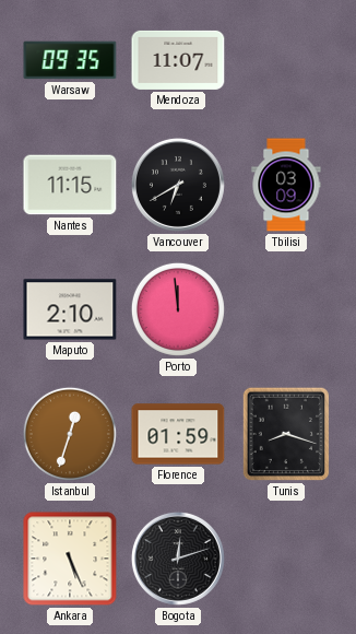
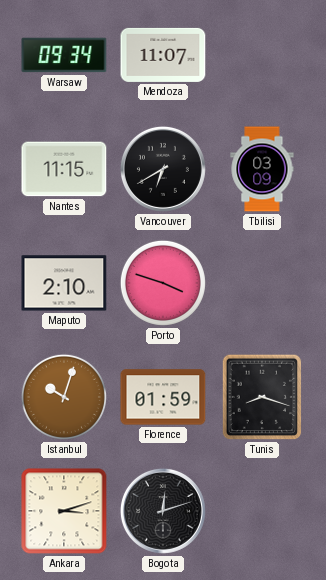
Warsaw: 09:35 -> 09:34 (64, 55)
Porto: 11:59 -> 3:48 (163, 283)
Istanbul: 12:33 -> 10:03 (64, 397)
Ankara: 5:26 -> 3:12 (64, 511)
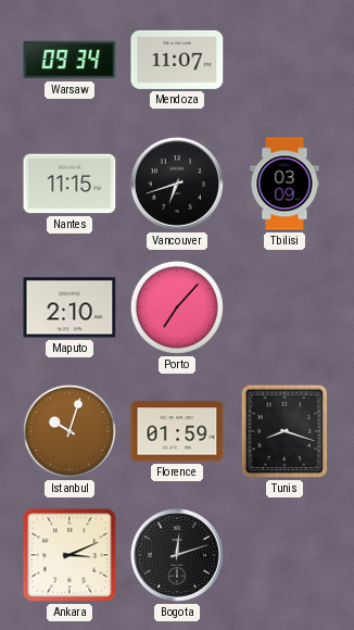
Vancouver: 6:40 -> 6:42 (177, 184)
Porto: 3:48 -> 7:07 (177, 307)
Ankara: 3:12 -> 3:11 (69, 555)
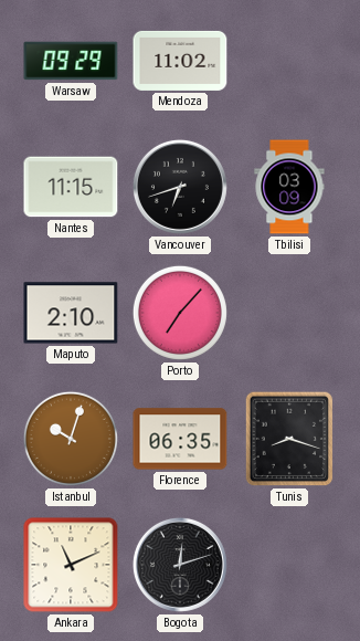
Warsaw: 09:34 -> 09:29 (71, 61)
Mendoza: 11:07 -> 11:02 (180, 61)
Florence: 01:59 -> 06:35 (180, 439)
Ankara: 3:11 -> 11:11 (71, 565)
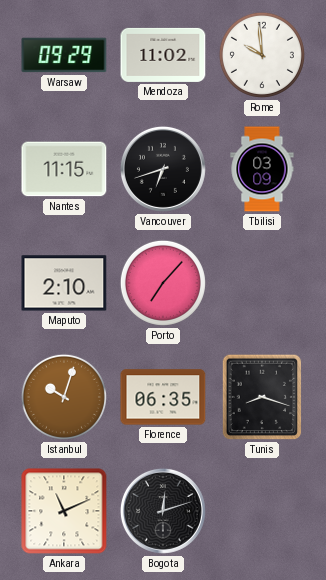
Rome: none -> 9:59 (262, 55)
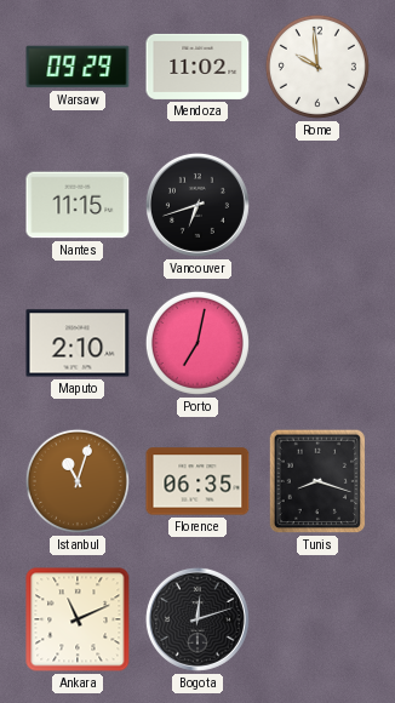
Tbilisi: 03:09 -> none (262, 169)
Porto: 7:07 -> 7:02 (198, 343)
Istanbul: 10:03 -> 11:03 (78, 481)
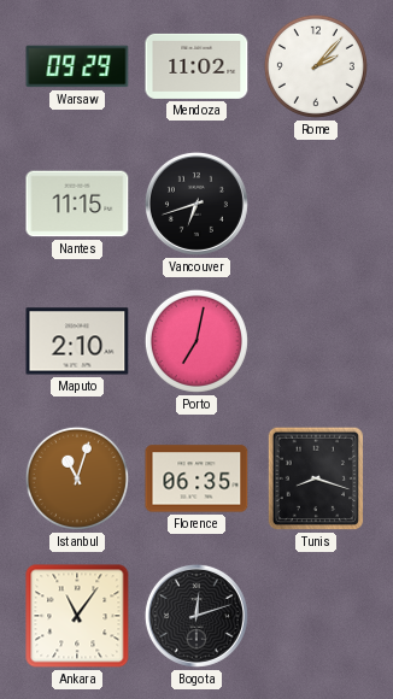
Rome: 9:59 -> 2:07 (316, 66)
Ankara: 11:11 -> 11:06 (77, 616)
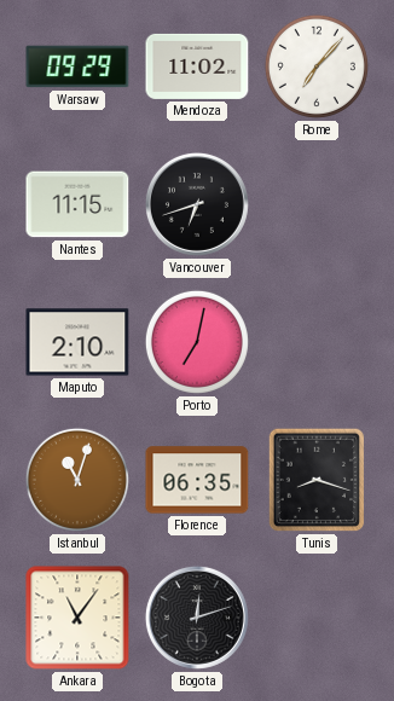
Rome: 2:07 -> 7:07 (317, 66)
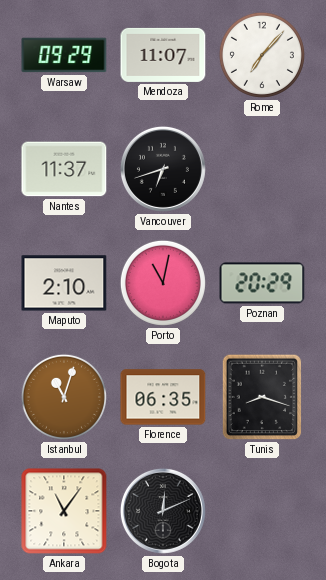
Mendoza: 11:02 -> 11:07 (163, 55)
Nantes: 11:15 -> 11:37 (64, 169)
Porto: 7:02 -> 11:02 (163, 283)
Poznan: none -> 20:29 (262, 283)
Bogota: 12:12 -> 12:11 (163, 511)
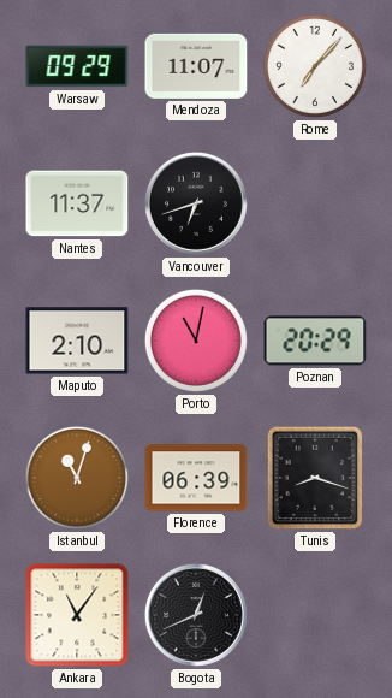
Florence: 06:35 -> 06:39 (196, 478)
Bogota: 12:11 -> 12:41 (196, 615)
